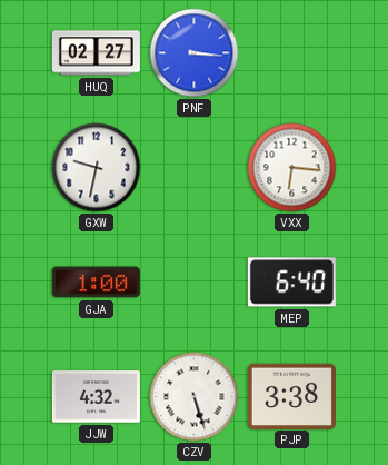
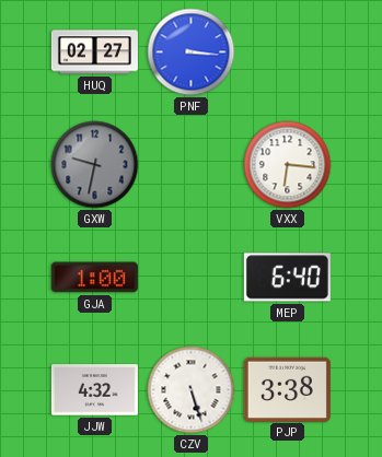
GXW dial: white -> grey (95, 165)
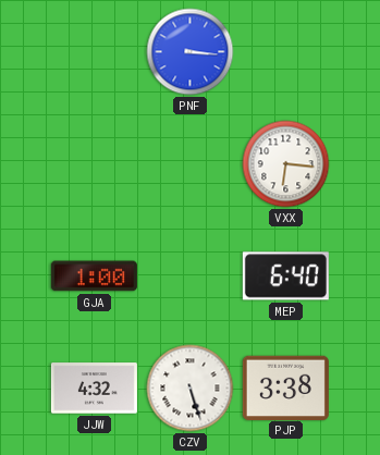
HUQ: 02:27 -> none (94, 52)
GXW: 9:32 -> none (95, 165)
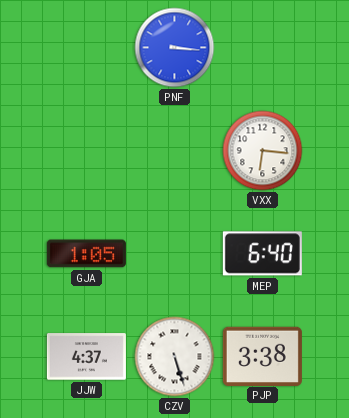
GJA: 1:00 -> 1:05 (86, 254)
JJW: 4:32 -> 4:37 (86, 357)
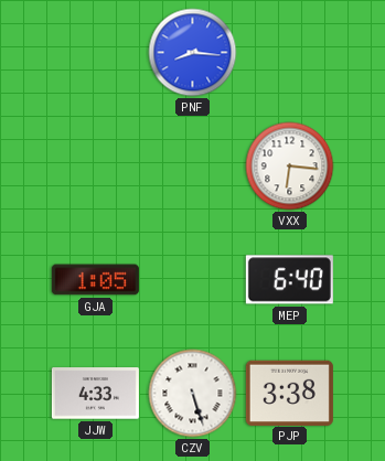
PNF: 3:16 -> 8:16 (193, 53)
JJW: 4:37 -> 4:33 (95, 394)
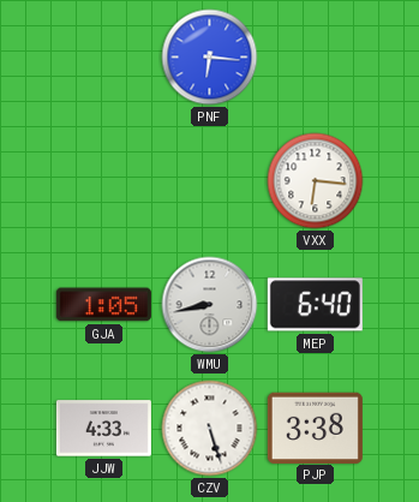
PNF: 8:16 -> 6:16 (210, 58)
WMU: none -> 8:43 (210, 305)
